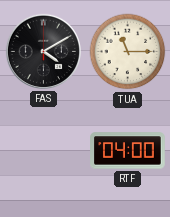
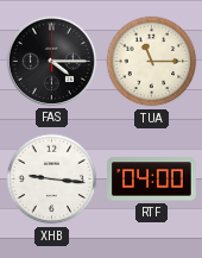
FAS: 4:10 -> 4:15 (51, 61)
XHB: none -> 9:16 (52, 180)
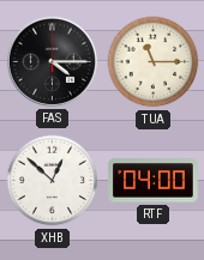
XHB: 9:16 -> 12:52 (53, 181)
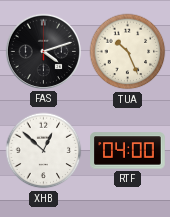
FAS: 4:15 -> 4:12 (43, 51)
TUA: 11:15 -> 10:26 (128, 52)
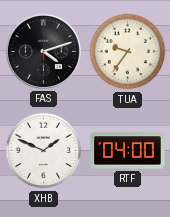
TUA: 10:26 -> 9:36 (128, 52)
XHB: 12:52 -> 1:49 (44, 151)
